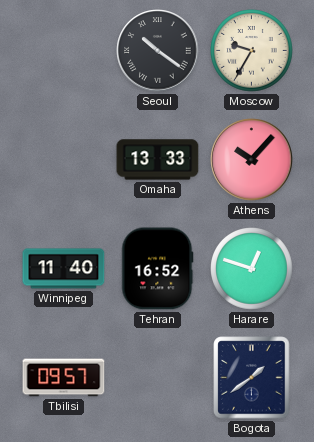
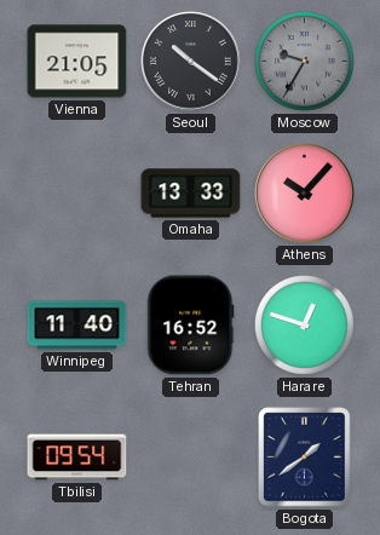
Vienna: none -> 21:05 (77, 62)
Moscow dial: cream -> grey (305, 62)
Tbilisi: 09:57 -> 09:54 (77, 458)
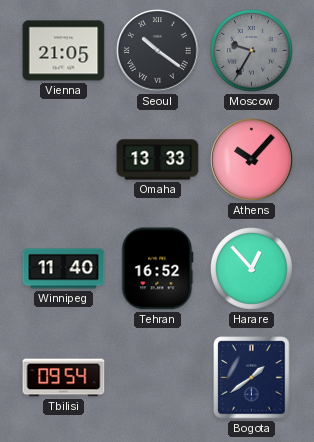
Harare: 12:48 -> 12:53 (252, 269)
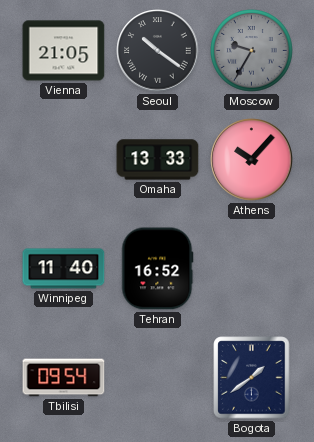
Harare: 12:53 -> none (252, 269)
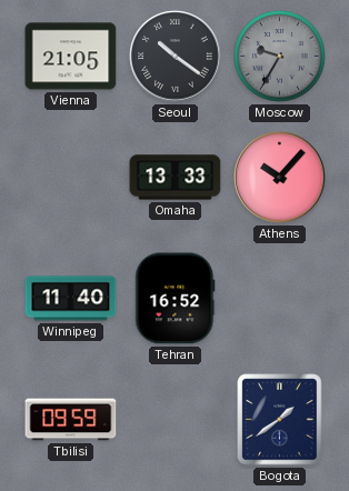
Tbilisi: 09:54 -> 09:59 (71, 420)
